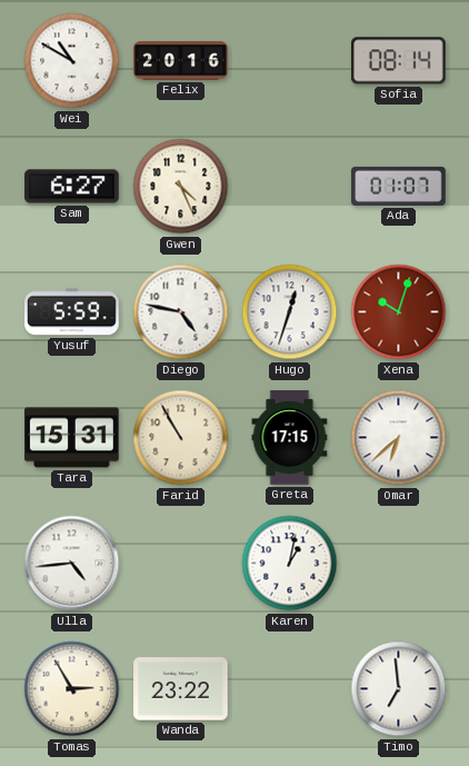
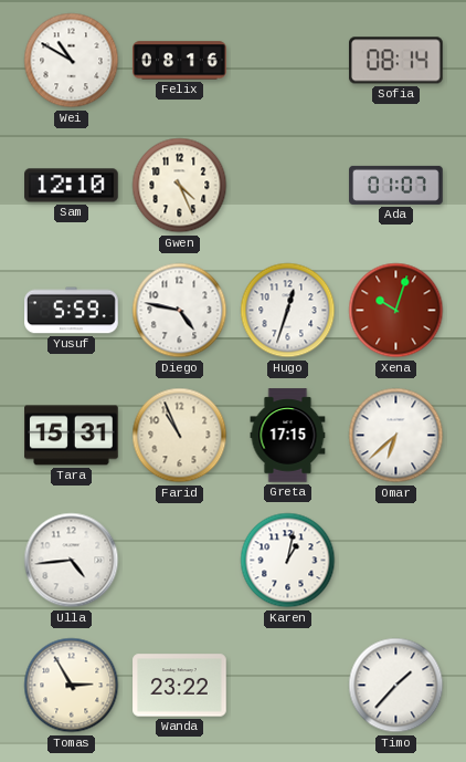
Felix: 20:16 -> 08:16 (180, 61)
Sam: 6:27 -> 12:10 (72, 186)
Farid: 10:55 -> 10:56 (180, 436)
Timo: 6:59 -> 1:37 (396, 686)
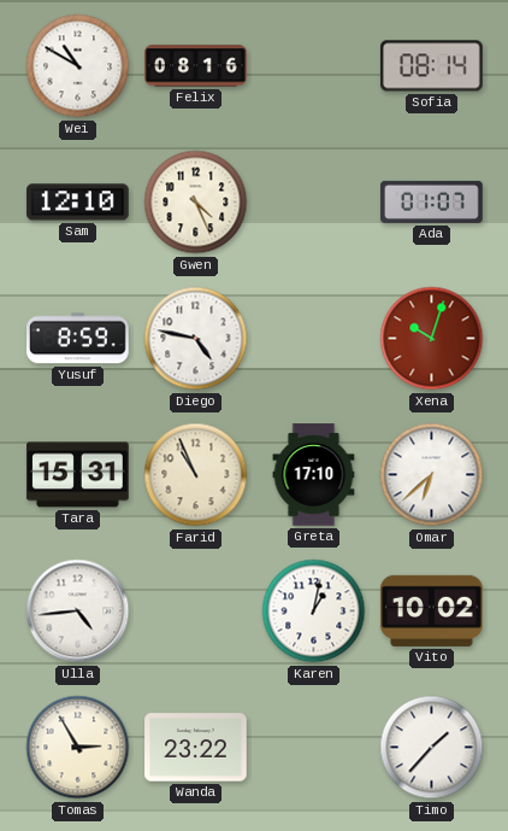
Yusuf: 5:59 -> 8:59 (78, 339)
Hugo: 12:33 -> none (288, 311)
Greta: 17:15 -> 17:10 (314, 475)
Vito: none -> 10:02 (432, 610)
